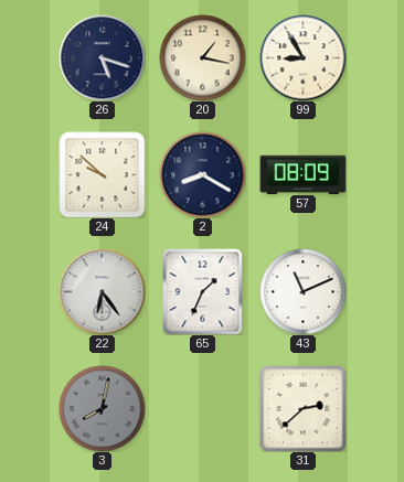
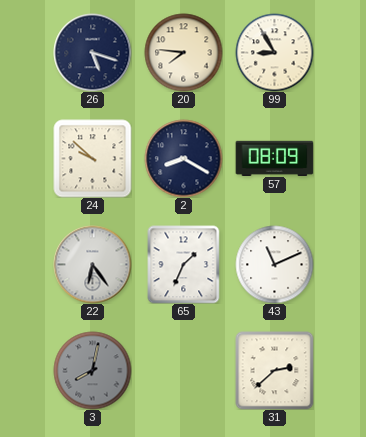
20: 1:17 -> 7:46 (183, 52)
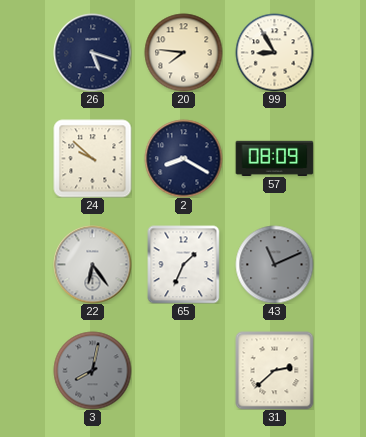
43 dial: white -> grey (274, 264)
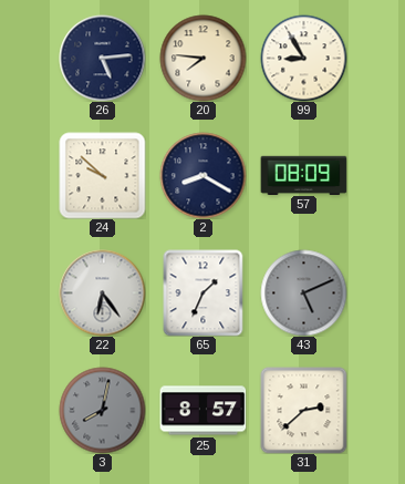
26: 5:18 -> 5:14 (102, 58)
43: 11:11 -> 5:11 (303, 292)
25: none -> 8:57 (202, 411)
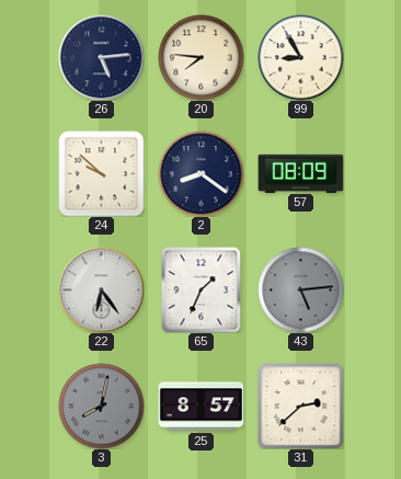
2: 8:20 -> 8:21 (200, 173)
43: 5:11 -> 5:14 (300, 289)
